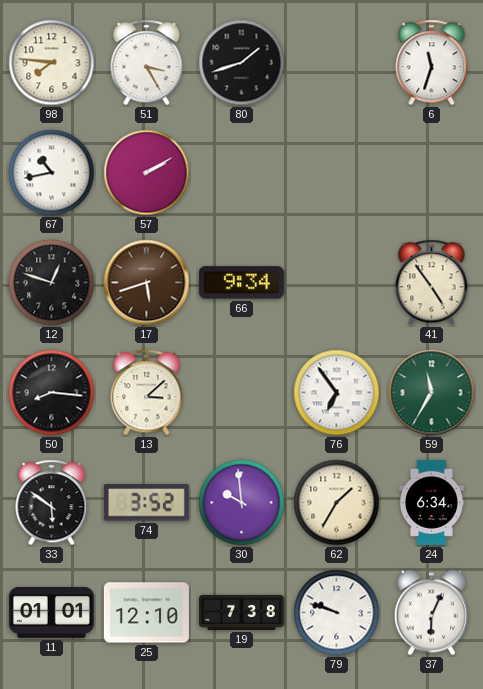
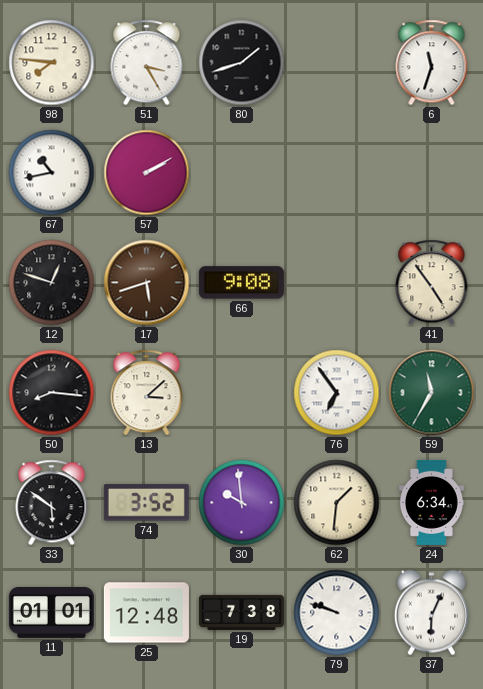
66: 9:34 -> 9:08 (241, 283)
62: 1:35 -> 1:31 (337, 503)
25: 12:10 -> 12:48 (146, 613)
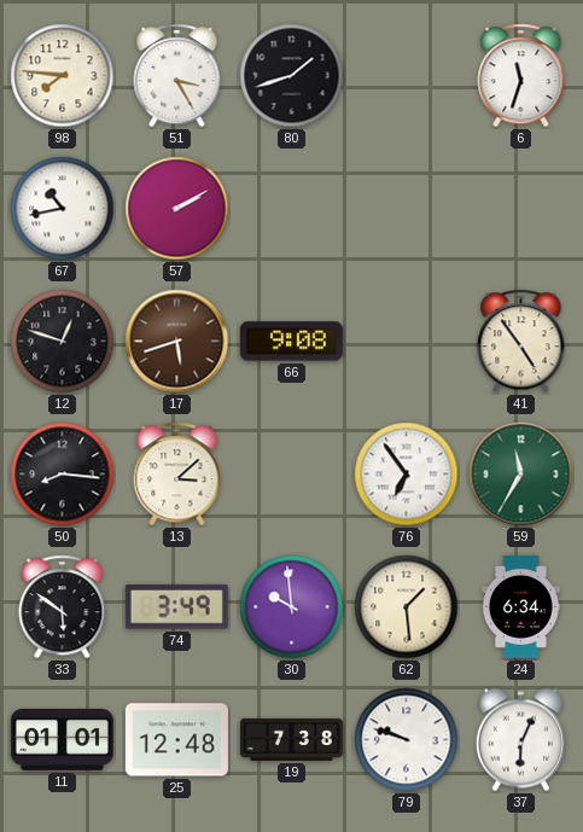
74: 3:52 -> 3:49 (176, 607)
62: 1:31 -> 1:29 (407, 607)
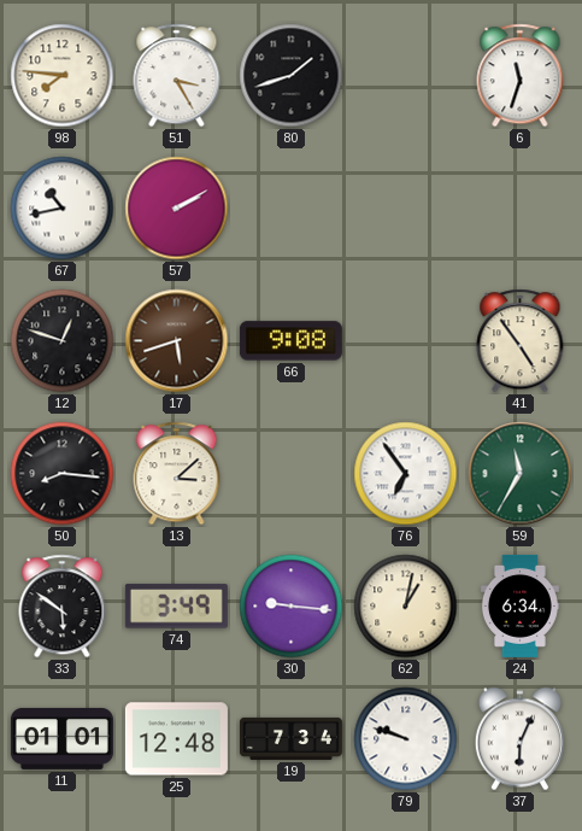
30: 9:59 -> 9:16 (292, 607)
62: 1:29 -> 1:02 (406, 607)
19: 7:38 -> 7:34 (290, 738)
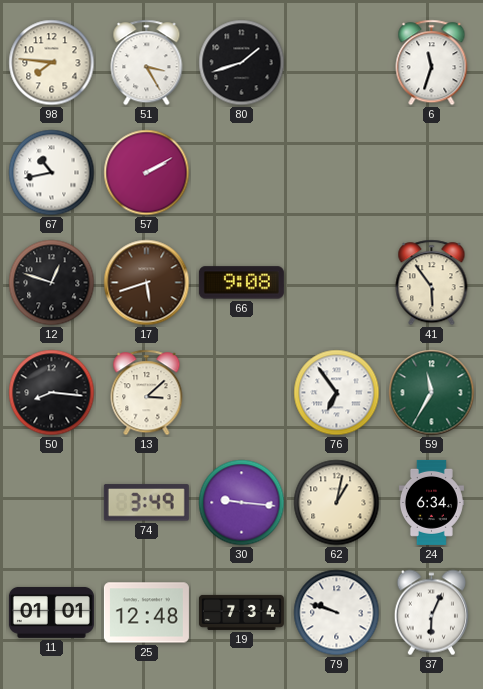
41: 4:54 -> 5:54 (432, 283)
33: 5:51 -> none (63, 607)
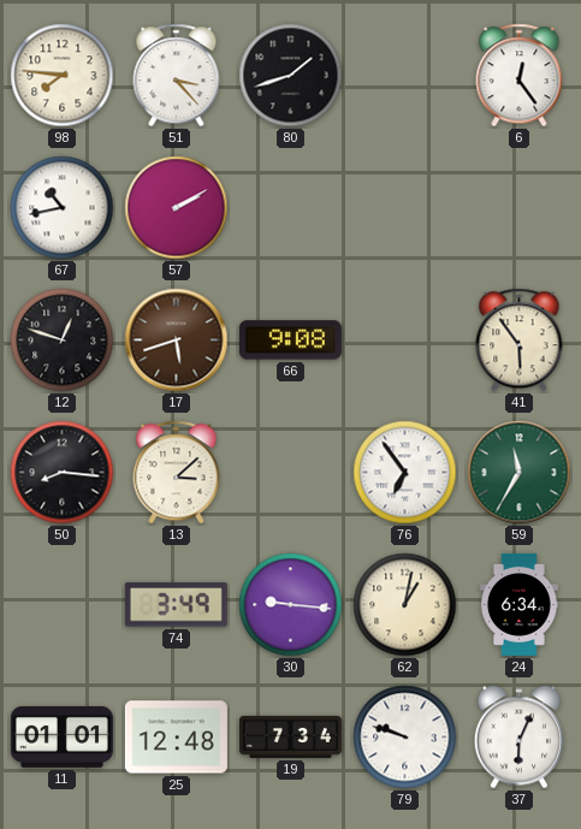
51: 3:25 -> 3:23 (177, 76)
6: 11:33 -> 12:24 (520, 76)
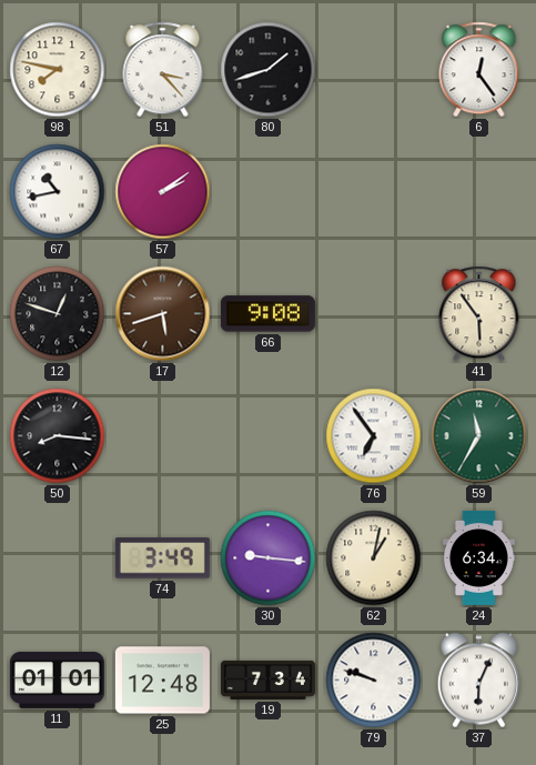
98: 7:46 -> 7:47 (58, 70)
57: 2:10 -> 2:09 (163, 192)
13: 3:08 -> none (177, 473)
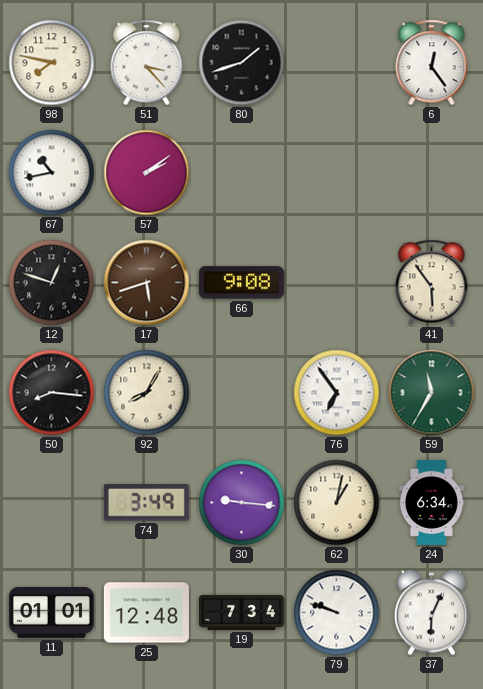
92: none -> 8:05 (147, 393)
